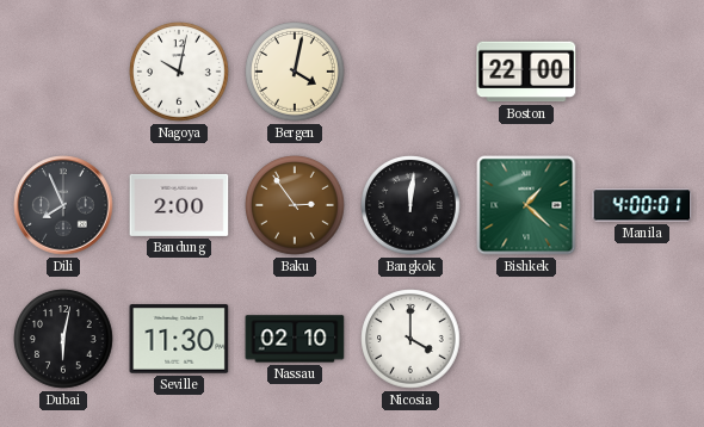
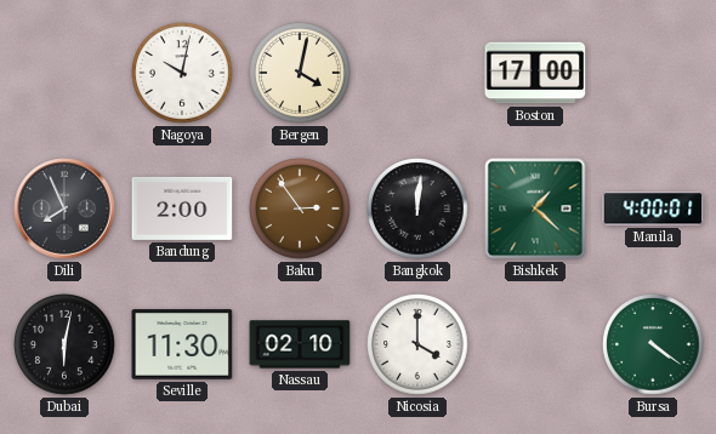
Boston: 22:00 -> 17:00 (535, 73)
Bursa: none -> 4:21 (653, 344)
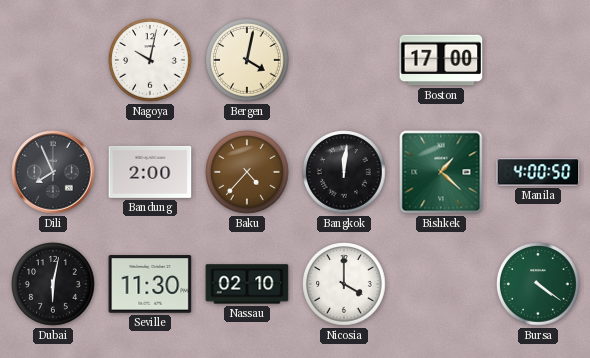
Baku: 2:54 -> 4:37 (247, 172)
Manila: 4:00:01 -> 4:00:50 (538, 172)
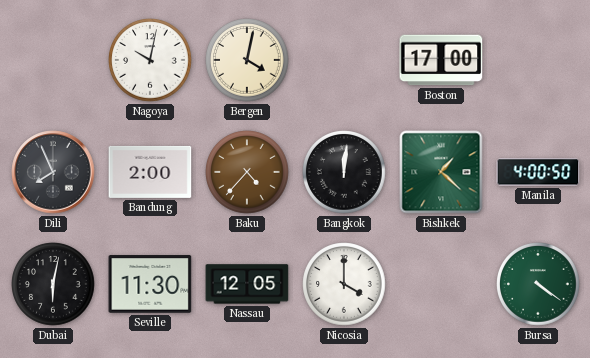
Nassau: 02:10 -> 12:05 (247, 284)
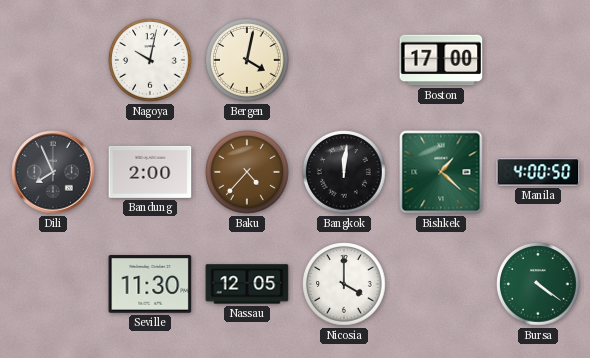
Dubai: 6:02 -> none (53, 284)
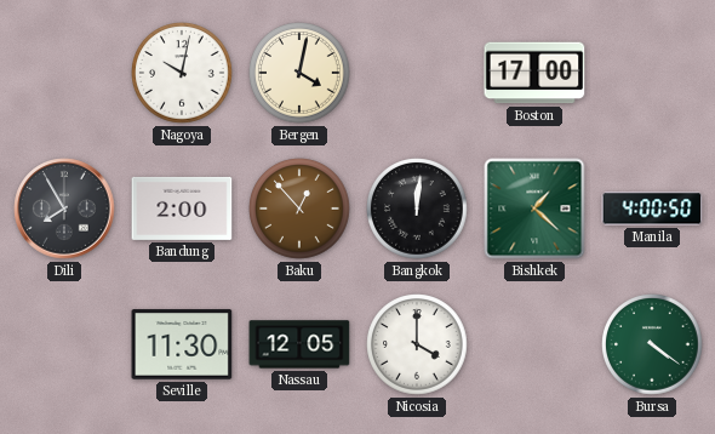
Dili: 7:56 -> 7:55 (64, 209)
Baku: 4:37 -> 12:53 (299, 209)
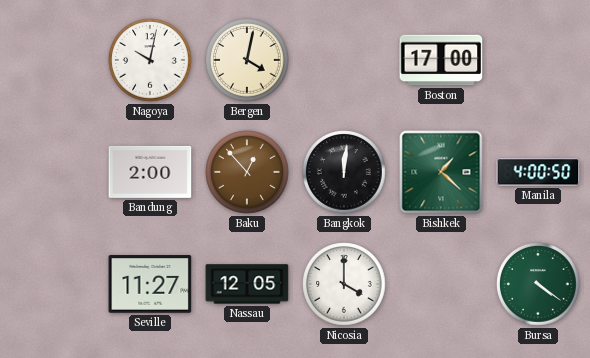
Dili: 7:55 -> none (64, 209)
Seville: 11:30 -> 11:27 (150, 284)
